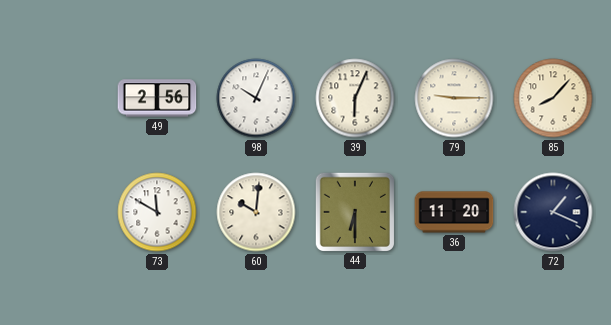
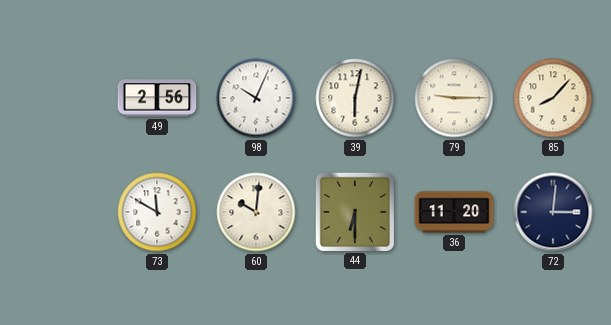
39: 6:04 -> 6:02 (355, 98)
72: 1:19 -> 3:01 (553, 212)
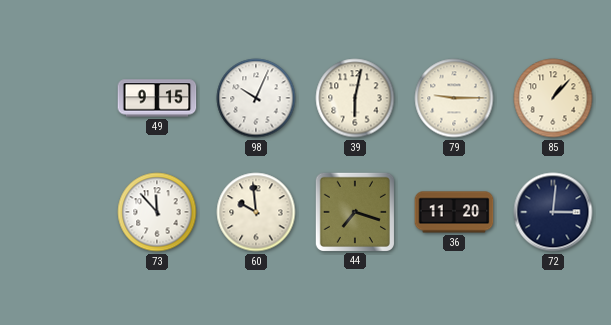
49: 2:56 -> 9:15 (157, 98)
85: 8:07 -> 1:07 (553, 98)
73: 11:50 -> 11:53 (157, 212)
60: 10:01 -> 9:59 (256, 212)
44: 6:30 -> 7:18 (354, 211)
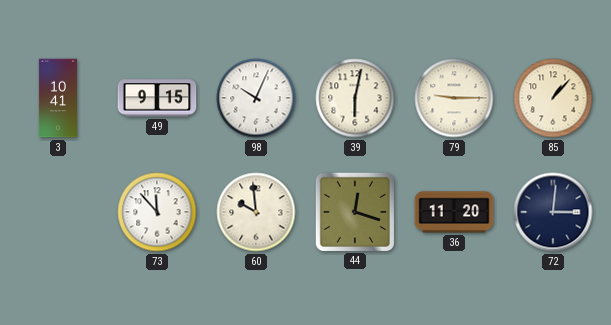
3: none -> 10:41 (58, 98)
44: 7:18 -> 12:18 (354, 211)
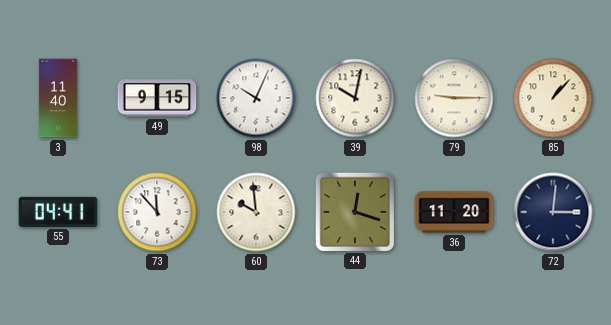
3: 10:41 -> 11:40 (58, 98)
39: 6:02 -> 10:02 (355, 98)
55: none -> 04:41 (58, 212)
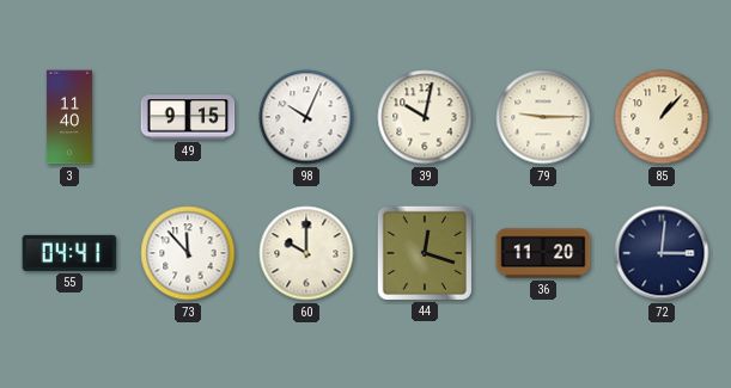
60: 9:59 -> 10:00 (306, 253)
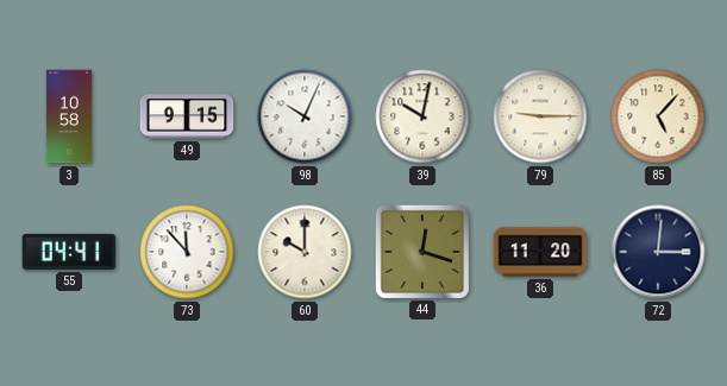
3: 11:40 -> 10:58 (69, 116)
85: 1:07 -> 5:07 (658, 116)
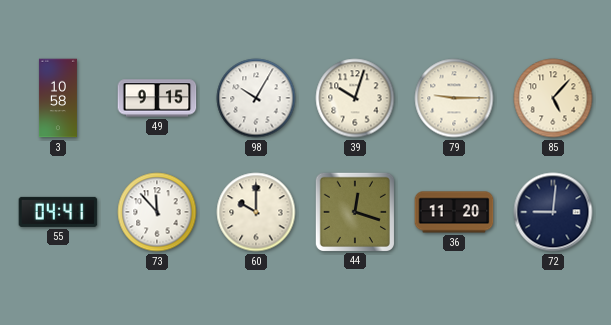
98: 10:04 -> 10:05 (256, 98)
39: 10:02 -> 10:03 (355, 98)
72: 3:01 -> 9:01 (553, 212)
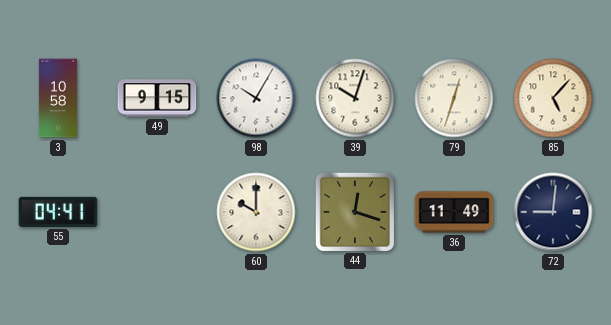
79: 9:15 -> 12:33 (454, 98)
73: 11:53 -> none (157, 212)
36: 11:20 -> 11:49 (454, 212)
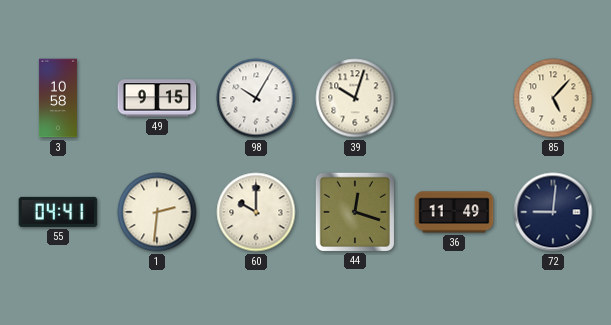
79: 12:33 -> none (454, 98)
1: none -> 2:31 (157, 212)
